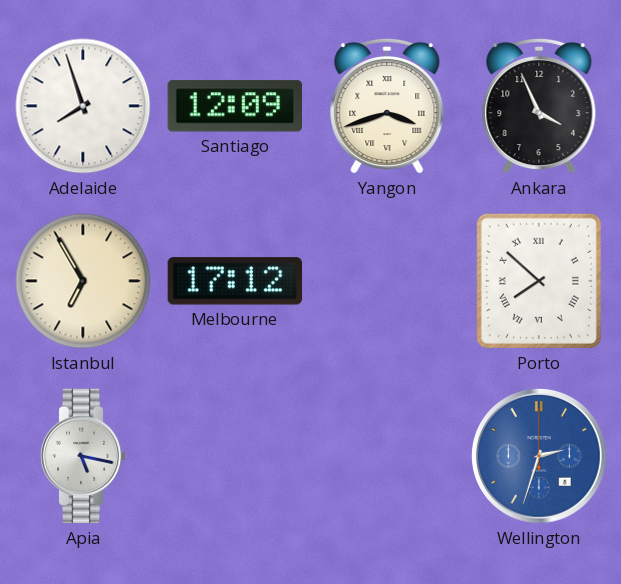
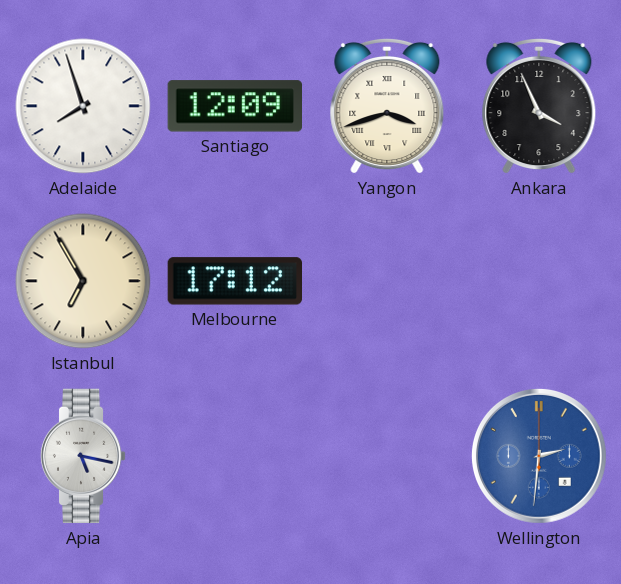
Porto: 7:52 -> none (539, 281)
Wellington: 2:33 -> 2:31 (539, 456)
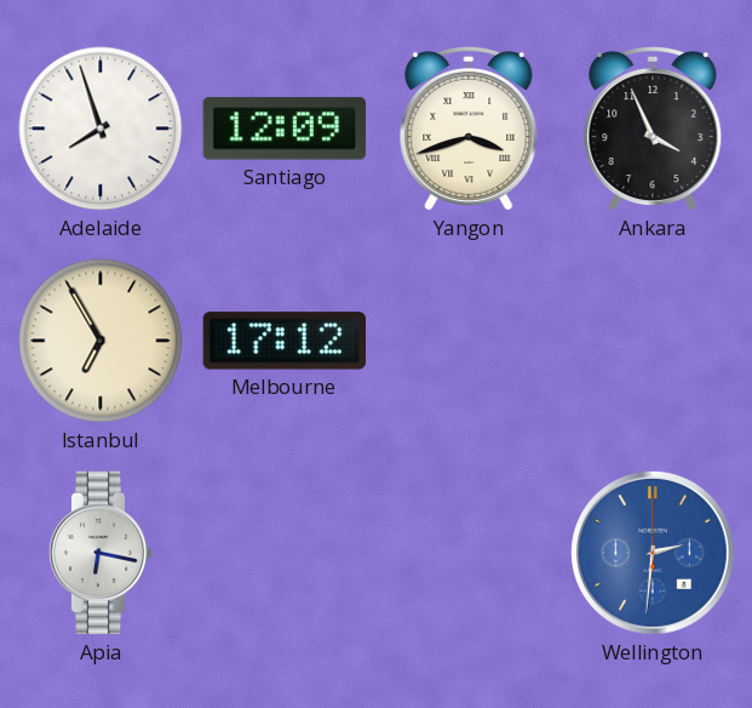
Apia: 5:17 -> 6:17 (101, 553)
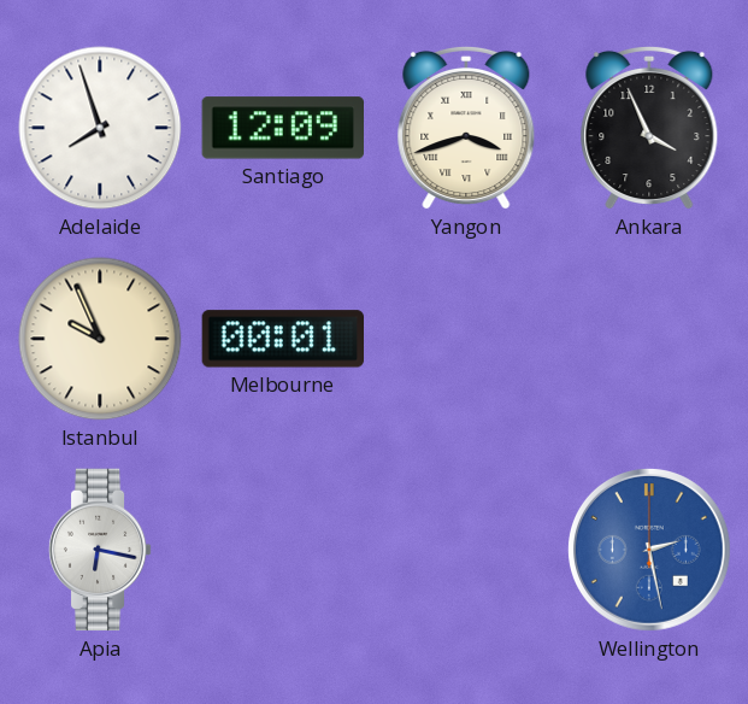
Istanbul: 6:55 -> 9:56 (100, 339)
Melbourne: 17:12 -> 00:01 (282, 339)
Wellington: 2:31 -> 2:28 (649, 550)
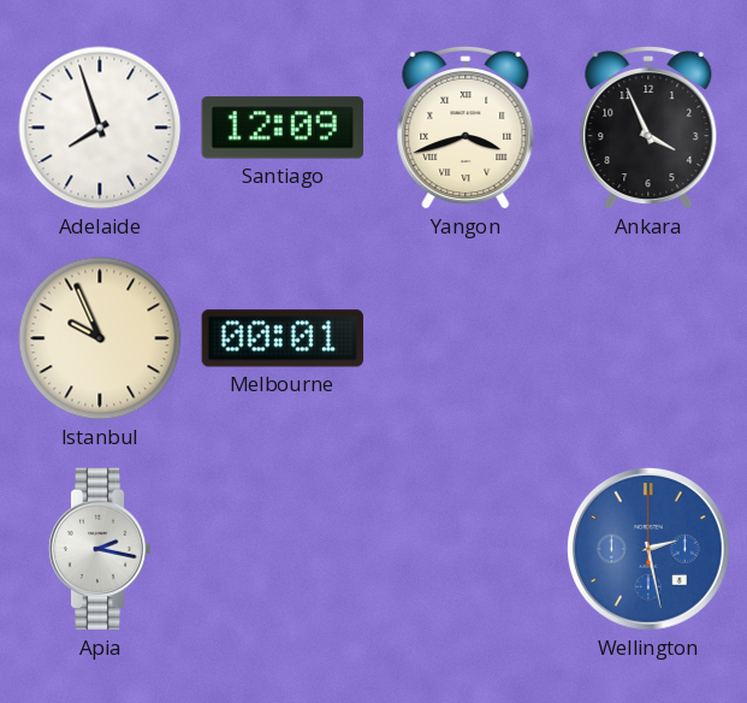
Apia: 6:17 -> 2:17 (100, 549)
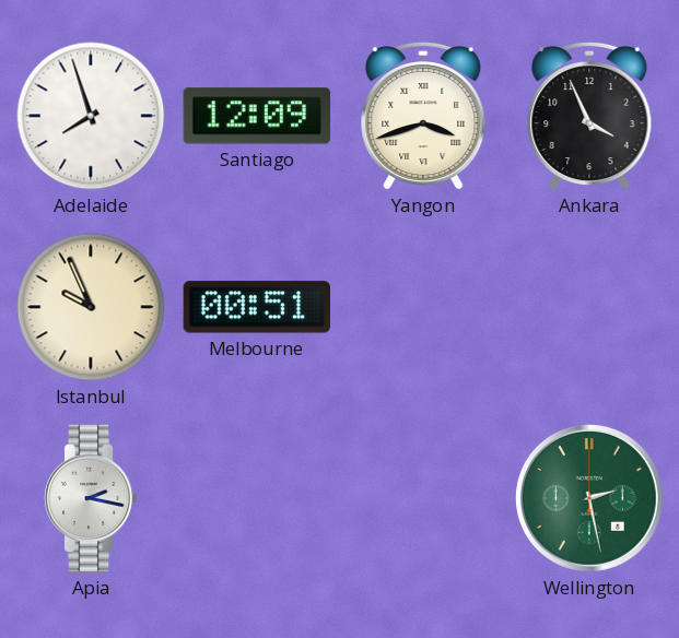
Melbourne: 00:01 -> 00:51 (256, 307)
Wellington dial: blue -> green (589, 498)
